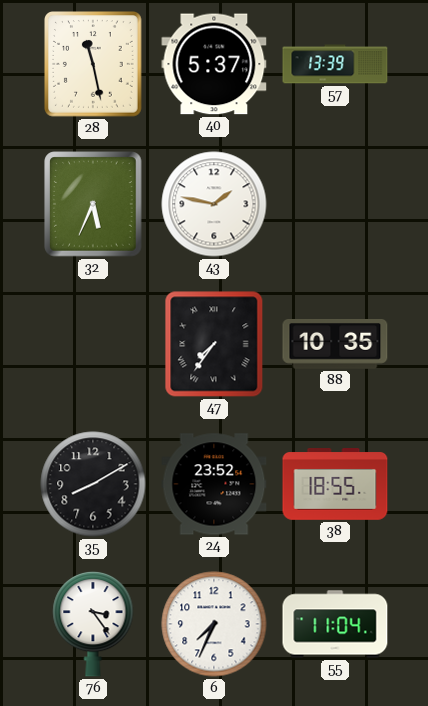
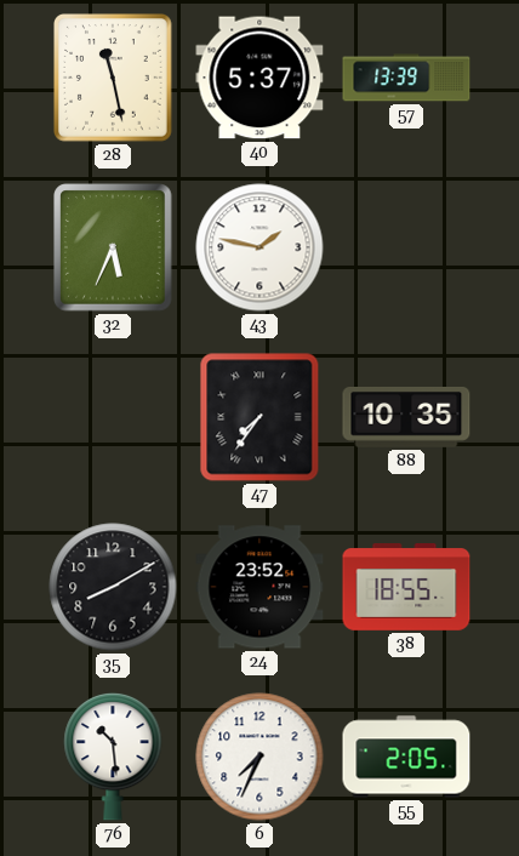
76: 3:24 -> 10:29 (113, 757)
55: 11:04 -> 2:05 (406, 757)
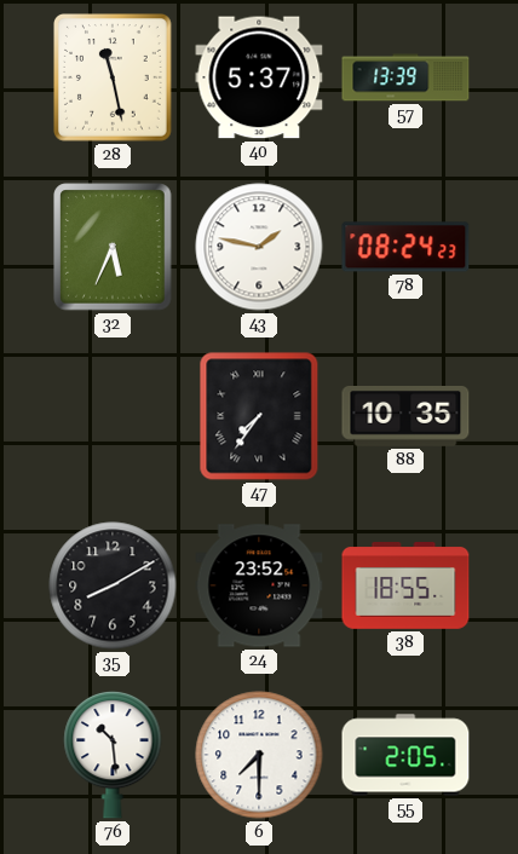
78: none -> 08:24 (405, 247)
6: 7:34 -> 7:30 (259, 755)
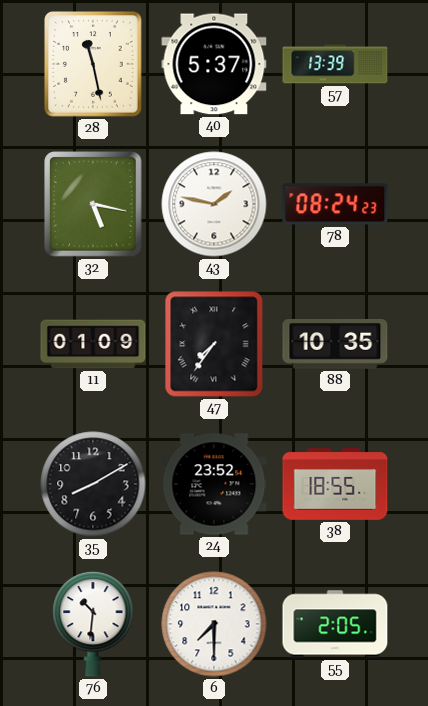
32: 5:34 -> 5:17 (93, 204)
11: none -> 01:09 (93, 344)
76: 10:29 -> 10:31 (93, 624)
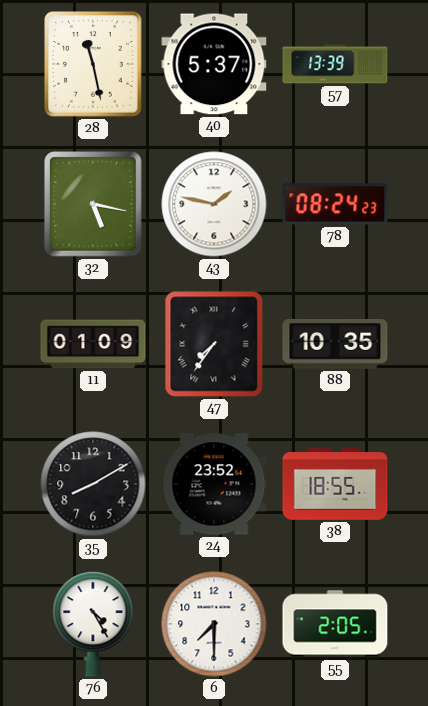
76: 10:31 -> 4:25 (93, 624)
